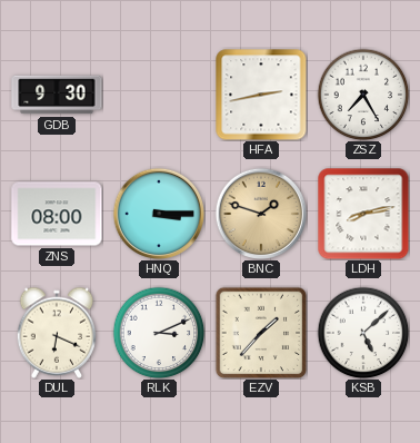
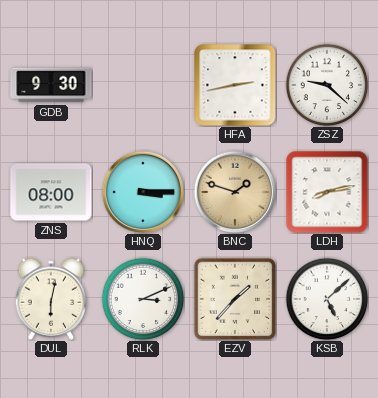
ZSZ: 7:25 -> 9:22 (327, 85)
DUL: 6:19 -> 6:02 (51, 299)
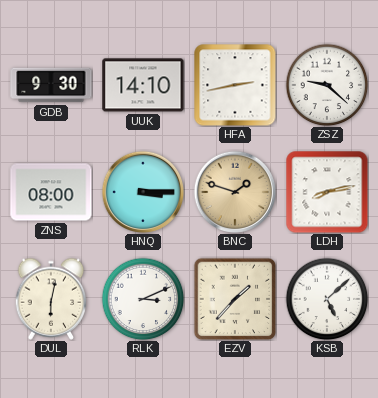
UUK: none -> 14:10 (143, 85)
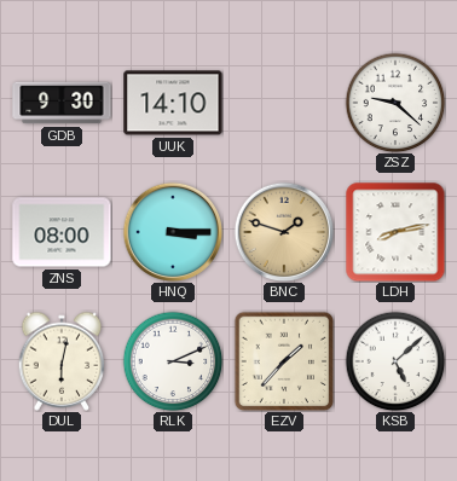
HFA: 2:43 -> none (235, 85)
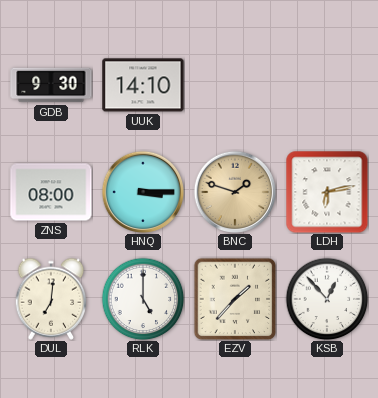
ZSZ: 9:22 -> none (395, 103)
LDH: 8:13 -> 6:13 (327, 192)
DUL: 6:02 -> 7:01 (51, 299)
RLK: 3:11 -> 5:00 (143, 299)
KSB: 5:08 -> 12:53 (327, 299)
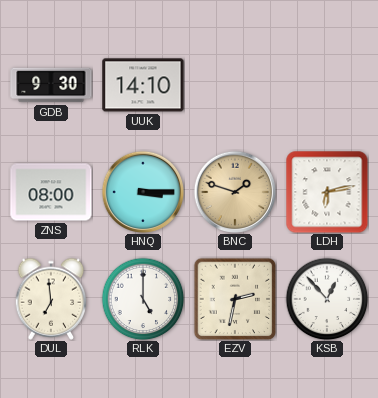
DUL: 7:01 -> 6:59 (51, 299)
EZV: 1:37 -> 2:32 (235, 299)
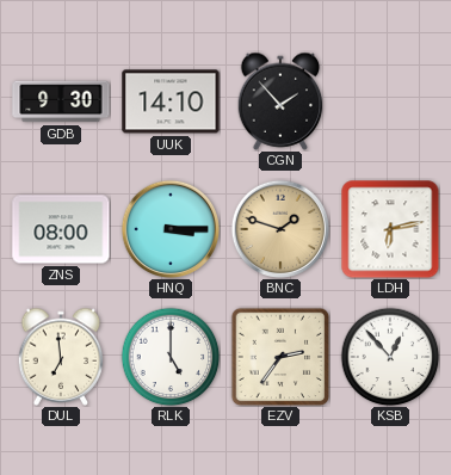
CGN: none -> 1:53 (280, 101)
EZV: 2:32 -> 2:36 (280, 357)
